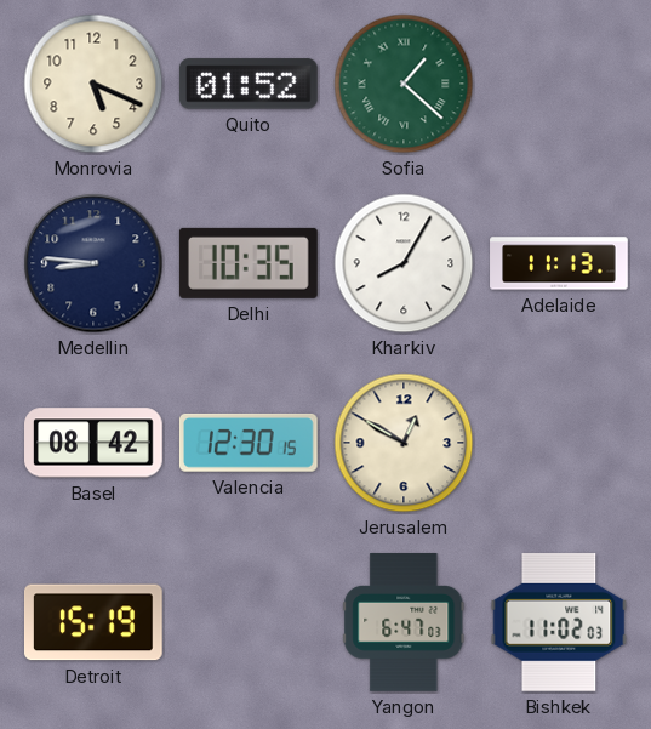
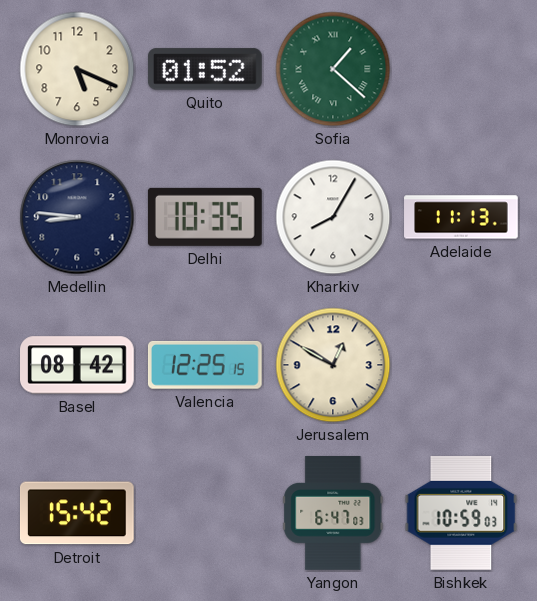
Valencia: 12:30 -> 12:25 (205, 365)
Detroit: 15:19 -> 15:42 (77, 513)
Bishkek: 11:02 -> 10:59 (461, 513)
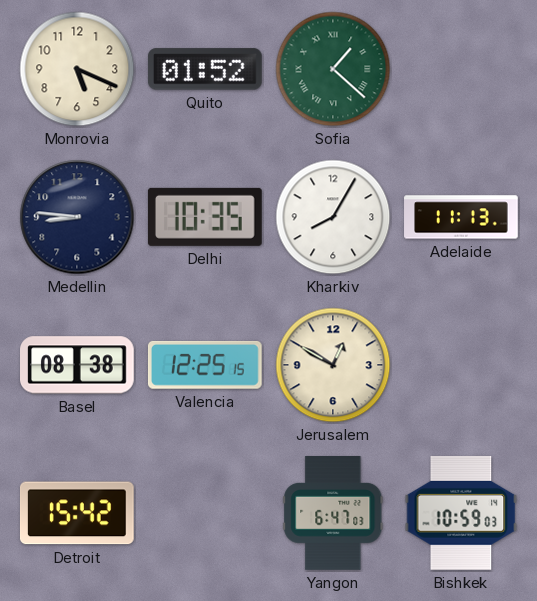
Basel: 08:42 -> 08:38 (78, 365)
